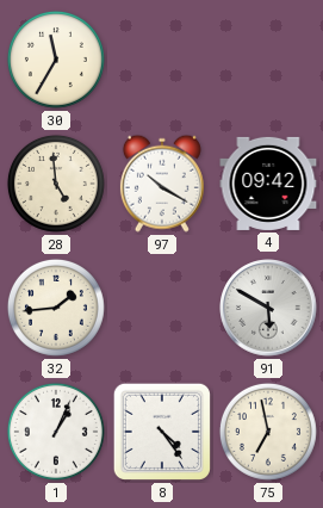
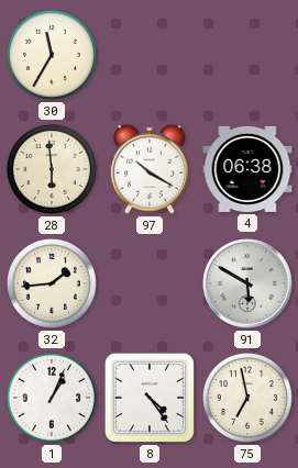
28: 4:59 -> 5:59 (52, 169)
4: 09:42 -> 06:38 (247, 169)
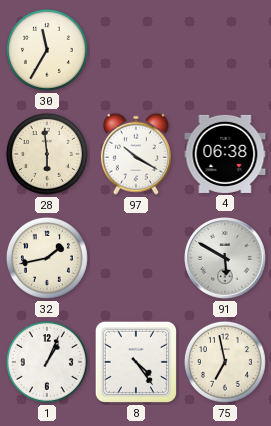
32: 1:44 -> 1:43 (47, 258)
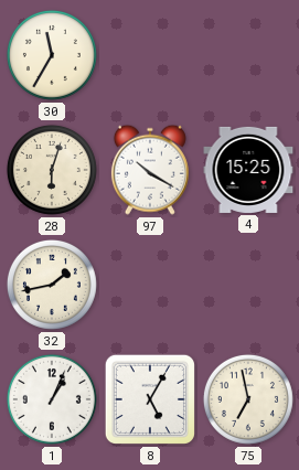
28: 5:59 -> 6:03 (52, 170)
4: 06:38 -> 15:25 (248, 170)
91: 5:50 -> none (225, 258)
8: 4:24 -> 5:05 (150, 399)
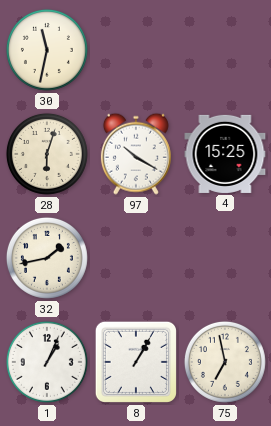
30: 11:35 -> 11:32 (47, 50)
8: 5:05 -> 1:05 (136, 362)
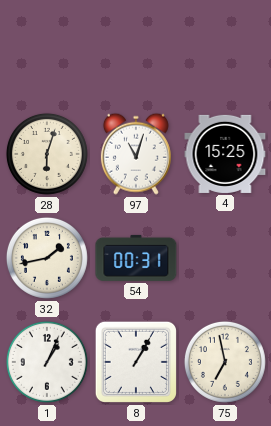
30: 11:32 -> none (47, 50)
97: 10:20 -> 11:03 (136, 154)
54: none -> 00:31 (136, 258)
